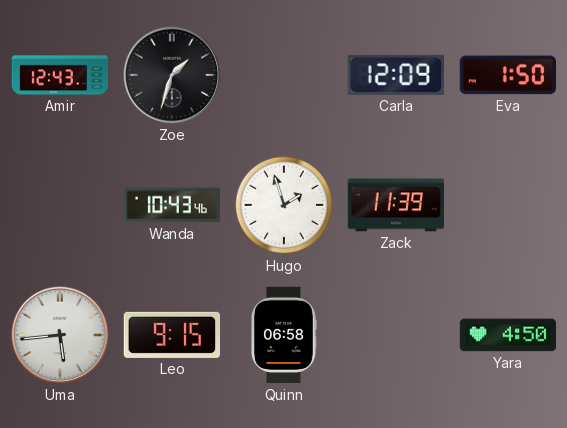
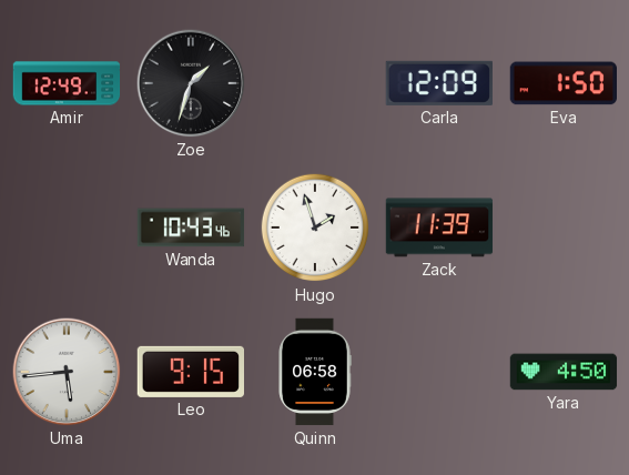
Amir: 12:43 -> 12:49 (67, 83)
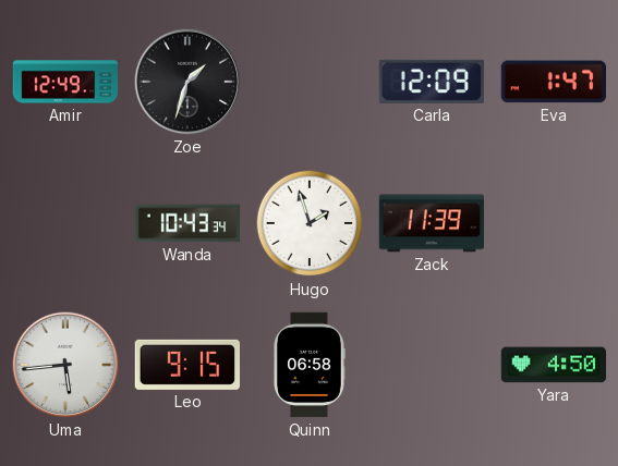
Eva: 1:50 -> 1:47 (553, 82)
Wanda: 10:43:46 -> 10:43:34 (187, 223)
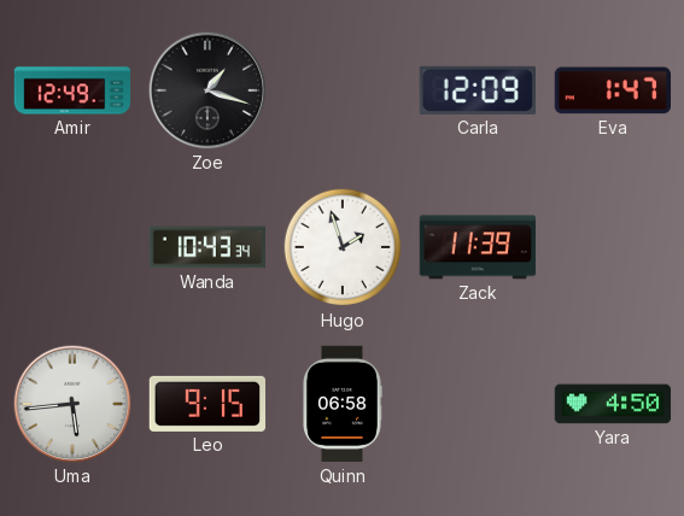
Zoe: 1:33 -> 1:18 (207, 90)
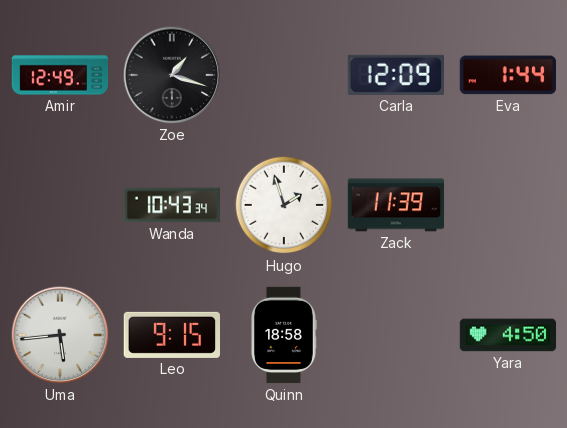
Eva: 1:47 -> 1:44 (507, 75)
Quinn: 06:58 -> 18:58 (284, 335)
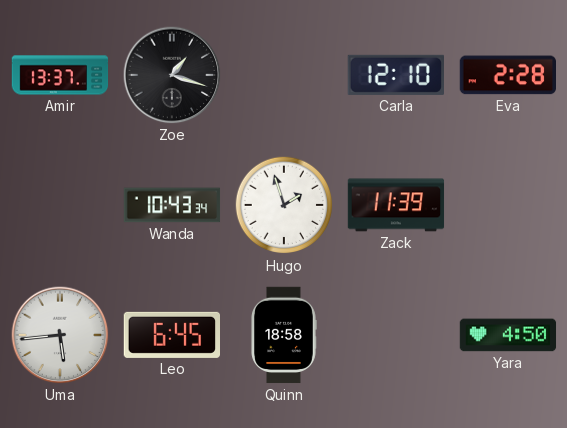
Amir: 12:49 -> 13:37 (60, 75)
Carla: 12:09 -> 12:10 (395, 75)
Eva: 1:44 -> 2:28 (507, 75)
Leo: 9:15 -> 6:45 (171, 335)
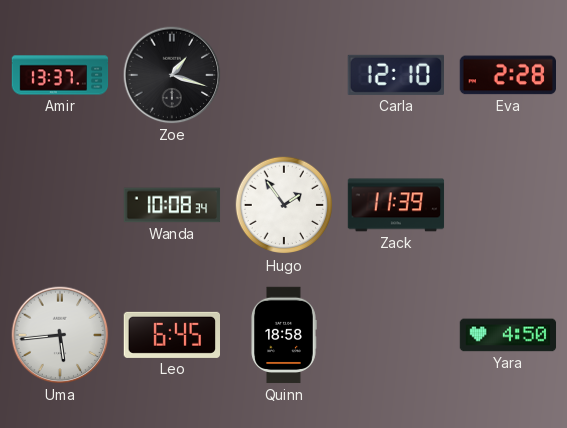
Wanda: 10:43 -> 10:08 (172, 205)
Hugo: 1:57 -> 1:54 (284, 205)
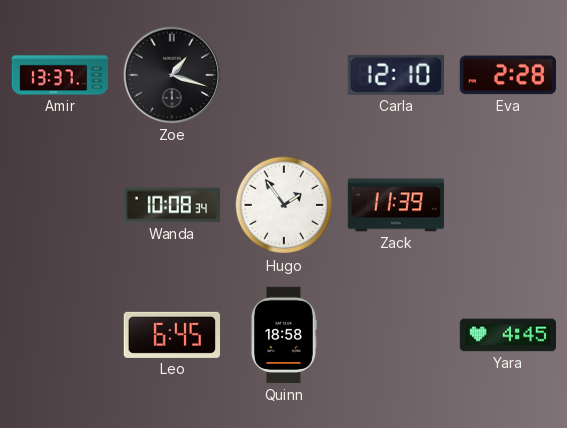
Uma: 5:44 -> none (60, 335)
Yara: 4:50 -> 4:45 (508, 335)
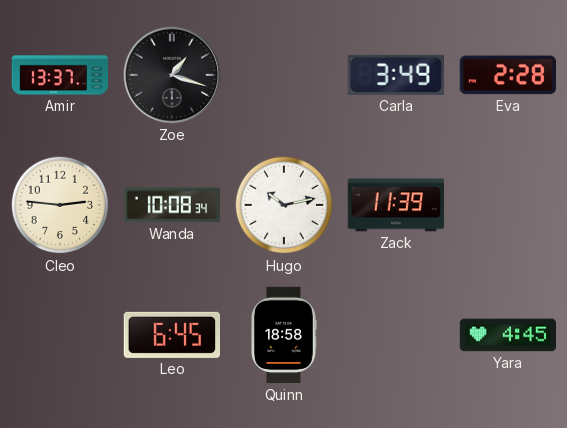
Carla: 12:10 -> 3:49 (395, 75)
Cleo: none -> 2:46 (60, 205)
Hugo: 1:54 -> 10:13 (284, 205)
